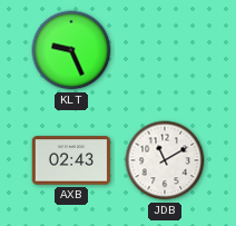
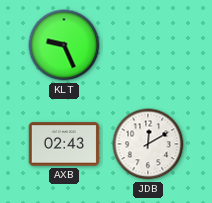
JDB: 11:10 -> 12:10 (148, 144)
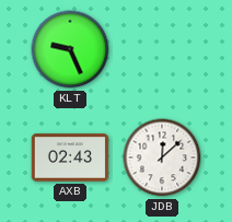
JDB: 12:10 -> 12:08 (162, 157)
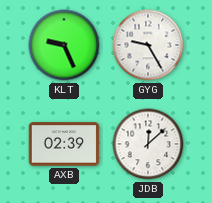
GYG: none -> 9:25 (148, 45)
AXB: 02:43 -> 02:39 (64, 144)
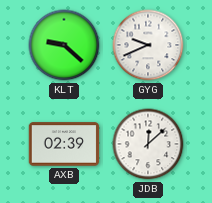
KLT: 9:26 -> 9:22 (64, 45)
GYG: 9:25 -> 9:41 (148, 45)
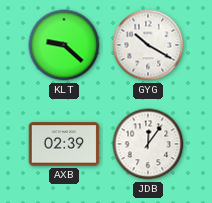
GYG: 9:41 -> 10:20 (148, 45)
JDB: 12:08 -> 12:06 (148, 144)
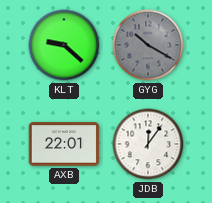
GYG dial: white -> grey (148, 45)
AXB: 02:39 -> 22:01 (64, 144)
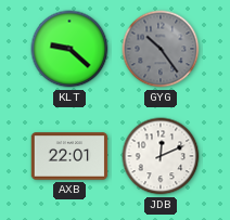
GYG: 10:20 -> 10:24 (161, 49)
JDB: 12:06 -> 12:11 (161, 156)
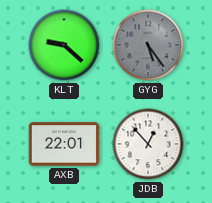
GYG: 10:24 -> 5:24 (148, 45)
JDB: 12:11 -> 12:53 (148, 144)
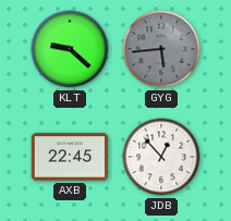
GYG: 5:24 -> 5:44 (161, 49)
AXB: 22:01 -> 22:45 (70, 157)
